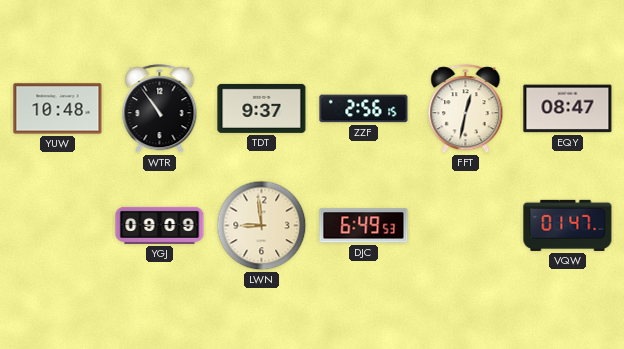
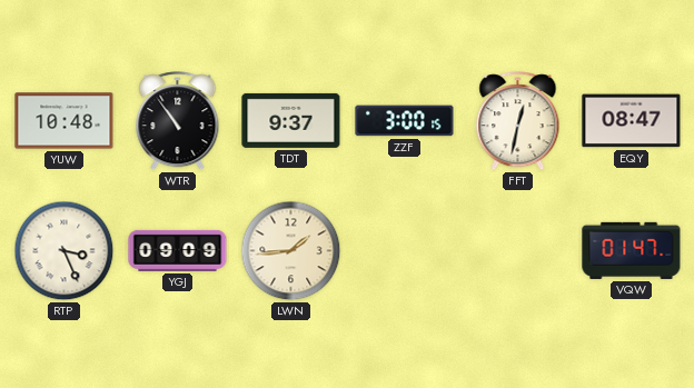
ZZF: 2:56 -> 3:00 (405, 121)
RTP: none -> 3:26 (65, 251)
LWN: 8:59 -> 1:44 (291, 251)
DJC: 6:49 -> none (364, 226)
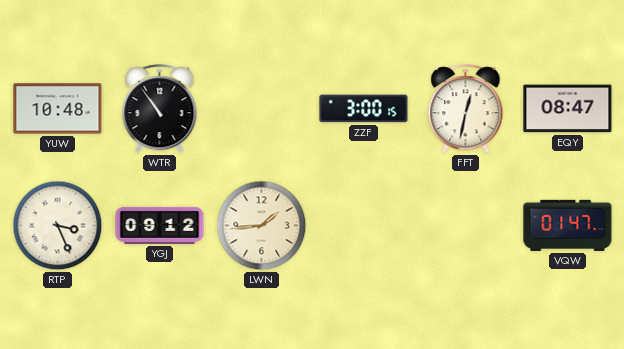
TDT: 9:37 -> none (291, 120)
YGJ: 09:09 -> 09:12 (160, 225)
